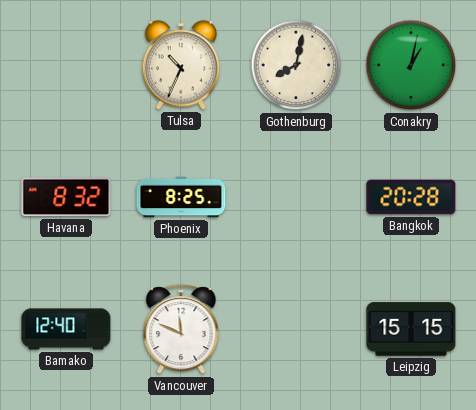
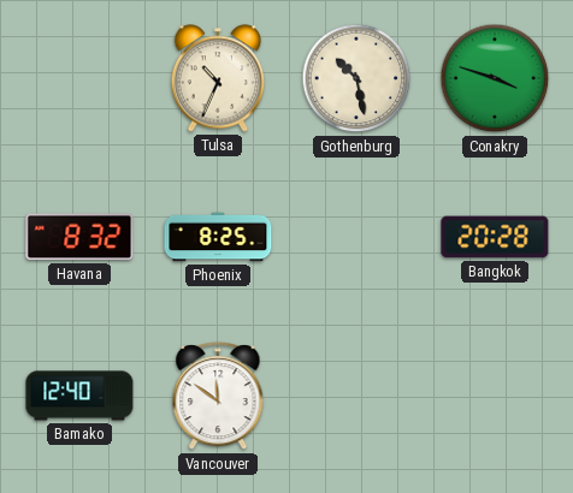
Gothenburg: 8:02 -> 10:28 (356, 78)
Conakry: 1:02 -> 3:48 (495, 78)
Vancouver: 11:49 -> 11:51 (218, 397)
Leipzig: 15:15 -> none (411, 329)
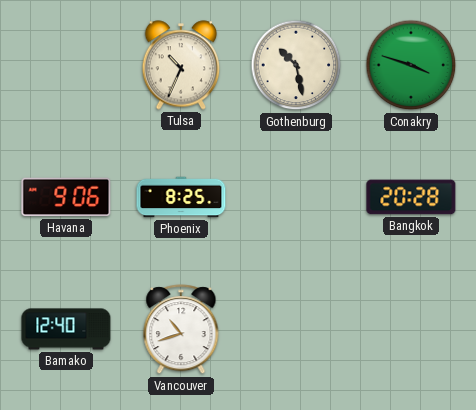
Havana: 8:32 -> 9:06 (66, 197)
Vancouver: 11:51 -> 10:42 (181, 330)
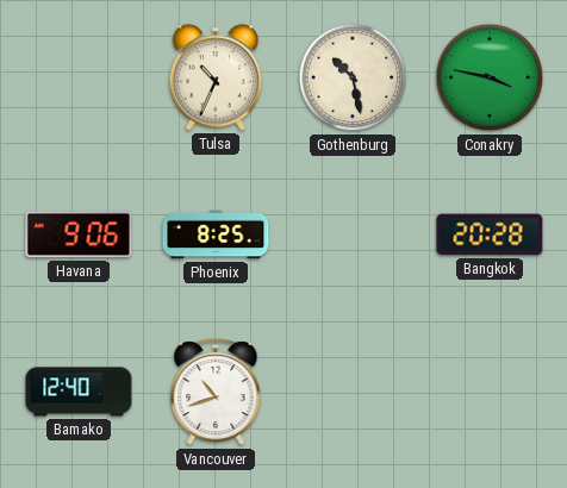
Conakry: 3:48 -> 3:47 (490, 77)
